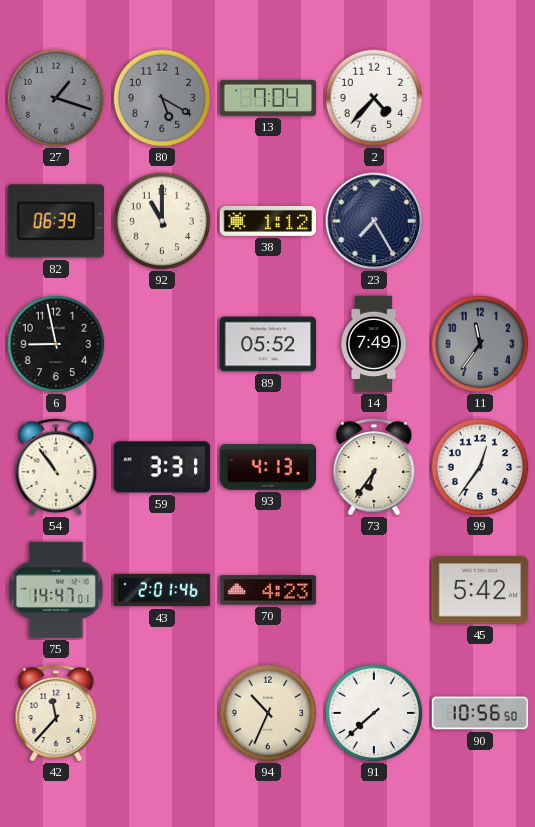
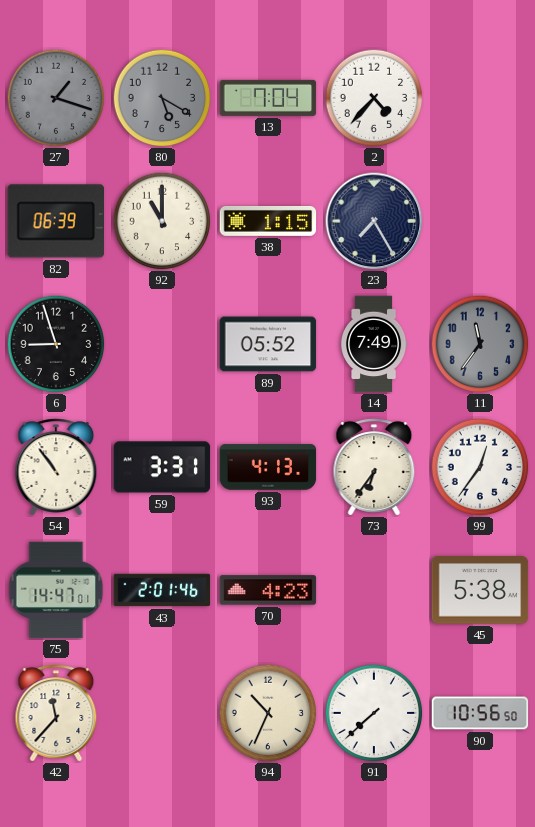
38: 1:12 -> 1:15 (268, 221)
6: 8:58 -> 8:57 (56, 344)
45: 5:42 -> 5:38 (480, 590)
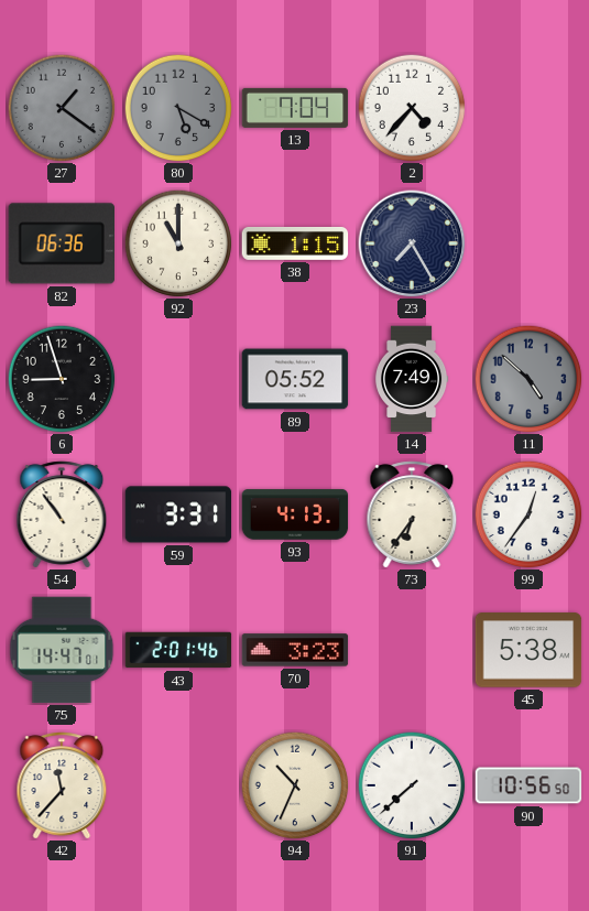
27: 1:18 -> 1:21 (62, 108)
82: 06:39 -> 06:36 (61, 243)
11: 11:36 -> 4:52 (528, 379)
70: 4:23 -> 3:23 (295, 650)
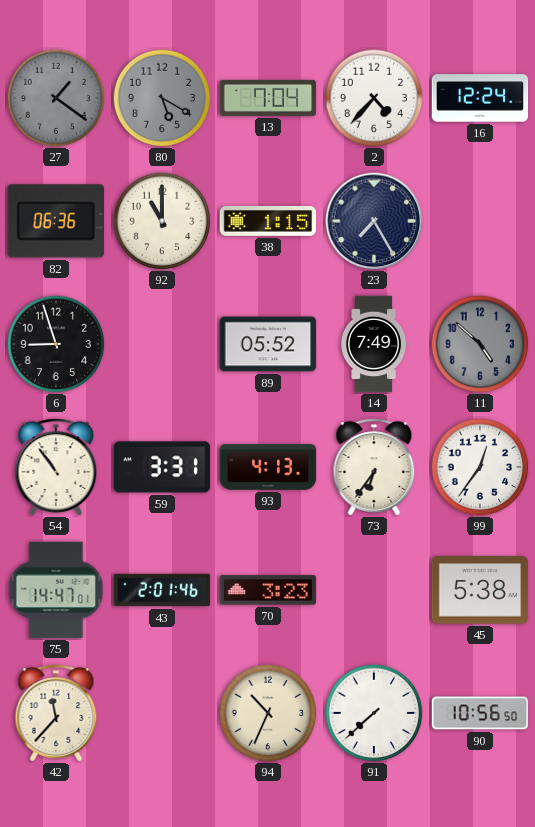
16: none -> 12:24 (480, 98)
